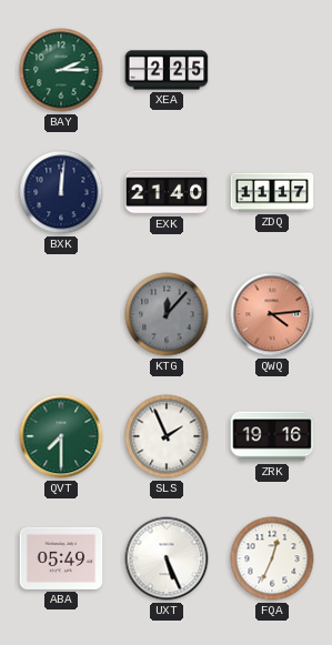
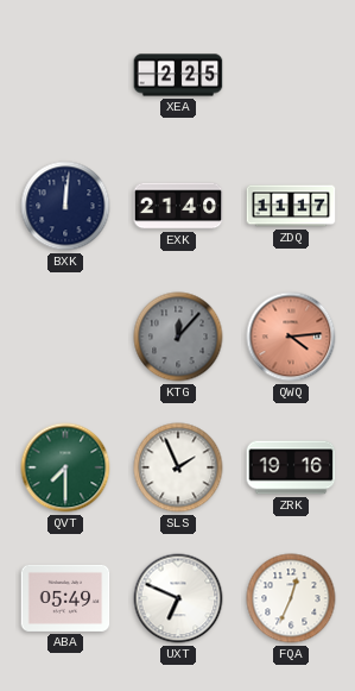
BAY: 2:15 -> none (61, 70)
UXT: 5:26 -> 6:49 (178, 598)
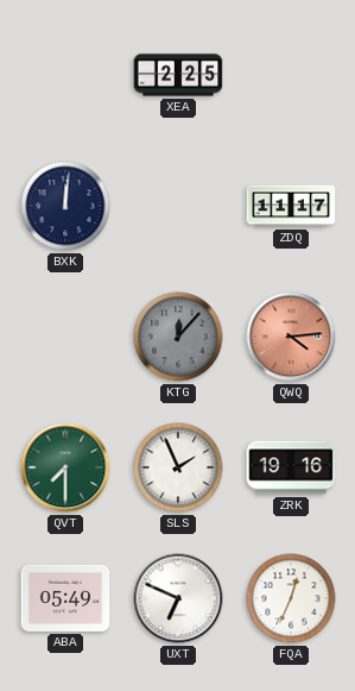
EXK: 21:40 -> none (178, 206)
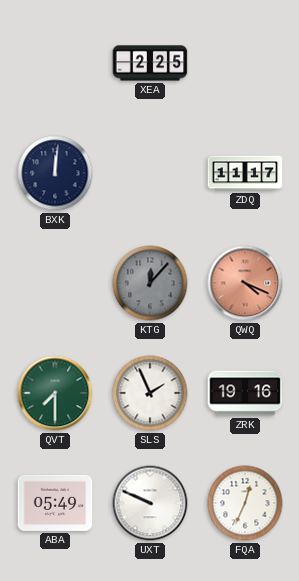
QWQ: 4:14 -> 4:19 (245, 283)
UXT: 6:49 -> 9:49 (150, 503)
